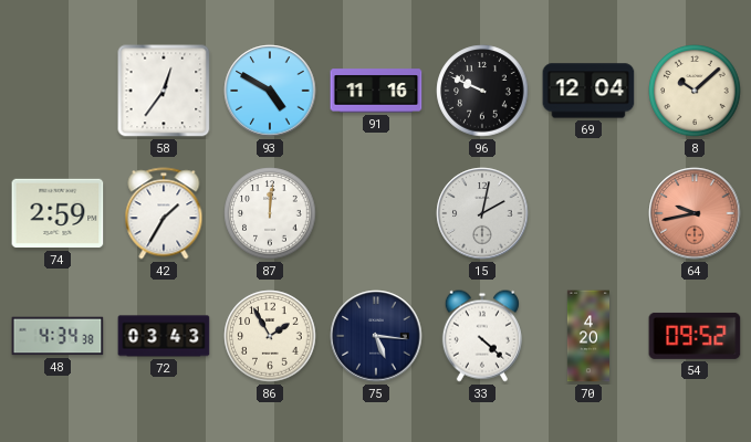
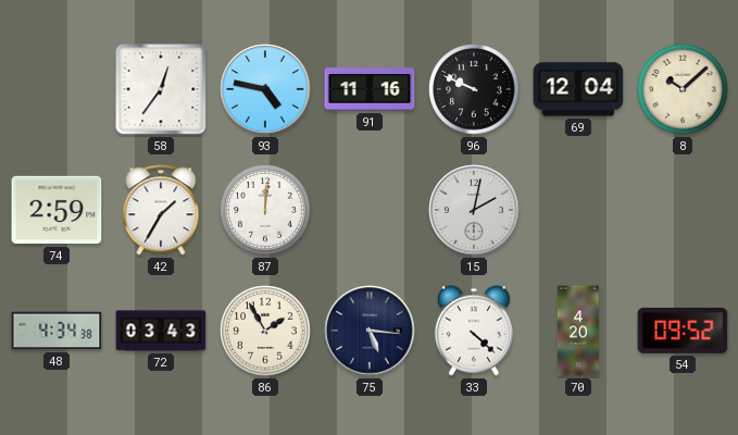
93: 4:50 -> 4:47 (265, 89)
64: 9:43 -> none (695, 213)
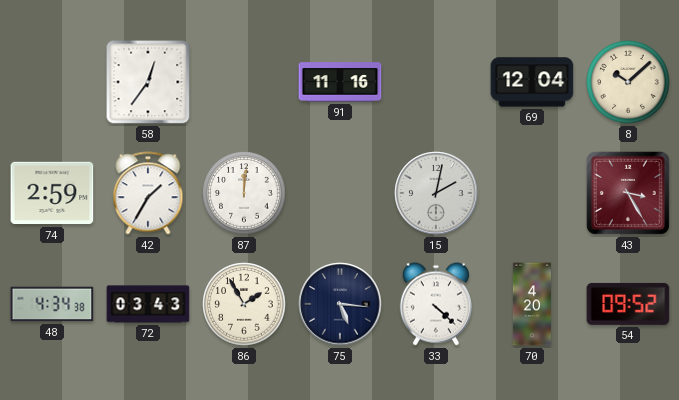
93: 4:47 -> none (265, 89)
96: 9:49 -> none (474, 89)
43: none -> 3:25 (628, 193)
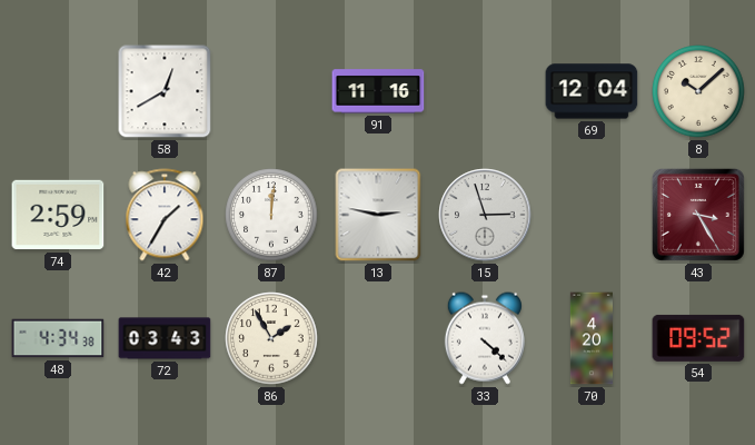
58: 12:36 -> 12:40 (165, 91)
13: none -> 2:47 (378, 215)
15: 2:02 -> 2:57 (485, 215)
75: 5:16 -> none (340, 304)
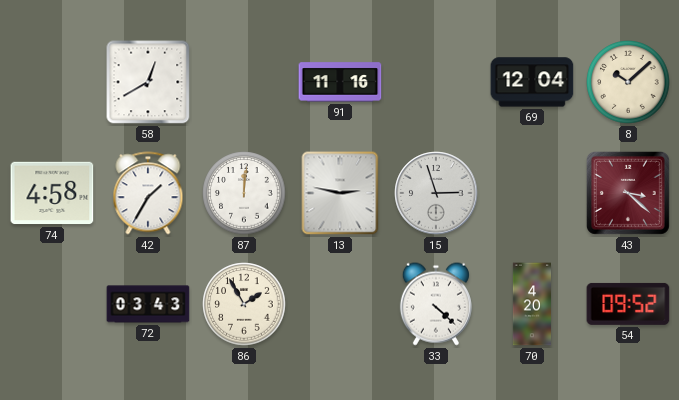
74: 2:59 -> 4:58 (52, 193)
43: 3:25 -> 3:22 (628, 193)
48: 4:34 -> none (58, 338)
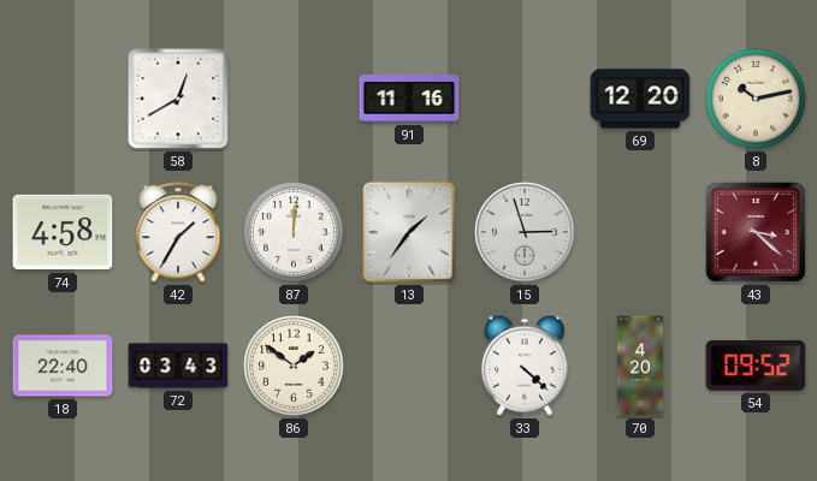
69: 12:04 -> 12:20 (640, 99)
8: 10:08 -> 10:13 (756, 99)
13: 2:47 -> 1:36 (409, 232)
18: none -> 22:40 (63, 366)
86: 1:55 -> 1:51 (294, 366)
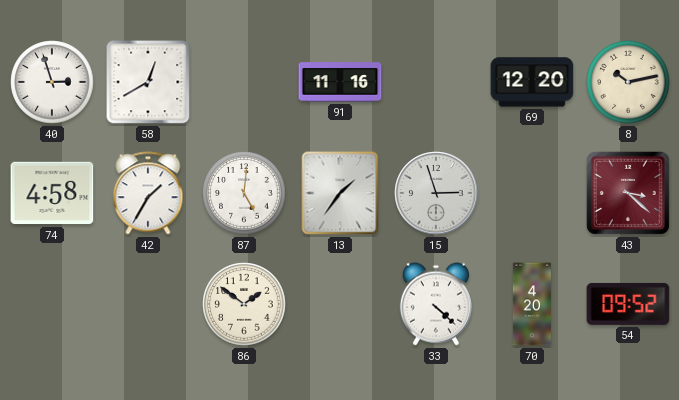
40: none -> 2:57 (52, 82)
87: 12:01 -> 5:01 (244, 193)
18: 22:40 -> none (63, 366)
72: 03:43 -> none (178, 366)
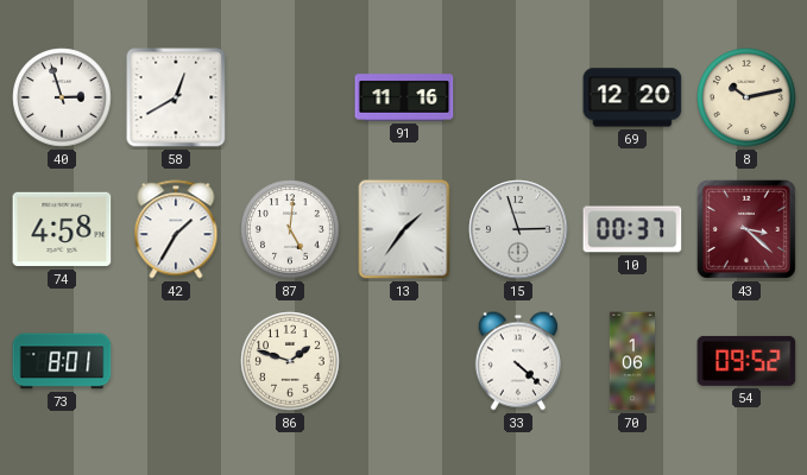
10: none -> 00:37 (632, 229)
73: none -> 8:01 (62, 361)
86: 1:51 -> 1:48 (290, 361)
70: 4:20 -> 1:06 (631, 361)
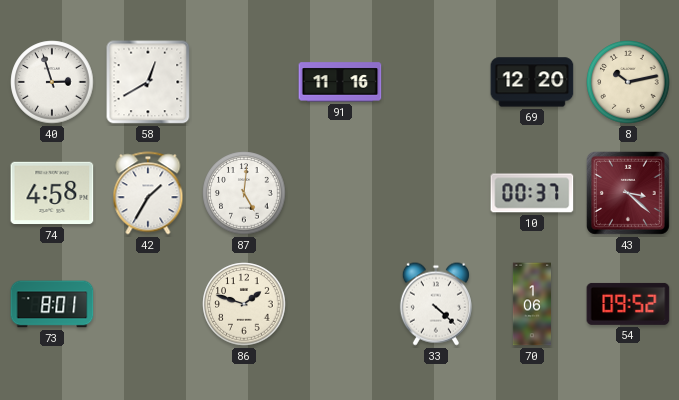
13: 1:36 -> none (404, 229)
15: 2:57 -> none (518, 229)
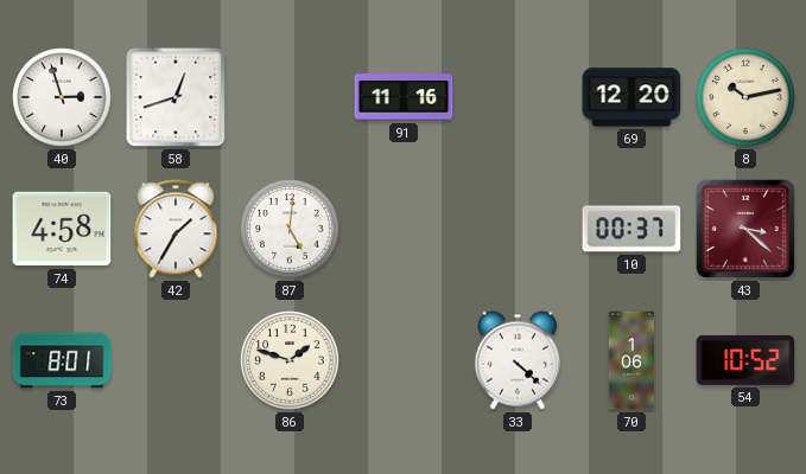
58: 12:40 -> 12:42 (176, 97)
54: 09:52 -> 10:52 (745, 360)
